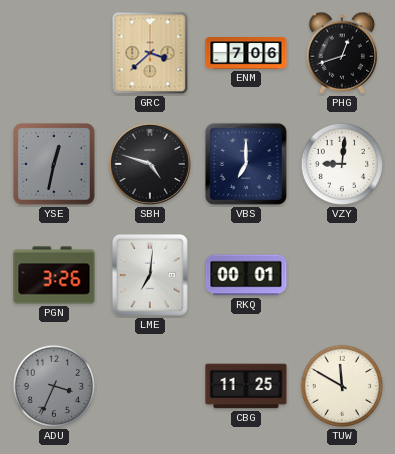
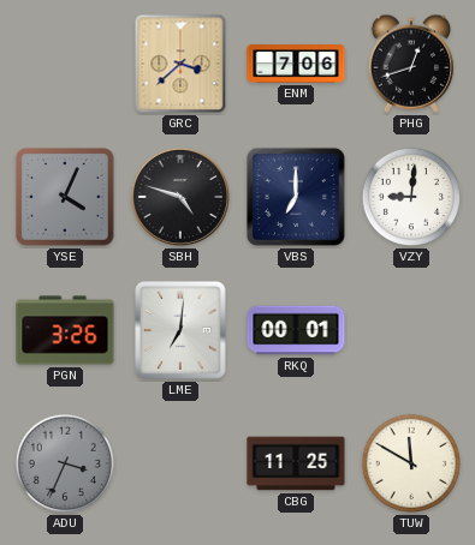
YSE: 12:32 -> 4:04 (65, 197)
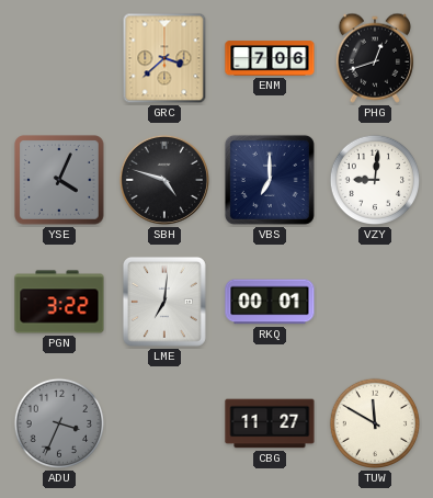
PGN: 3:26 -> 3:22 (59, 302)
CBG: 11:25 -> 11:27 (270, 423)
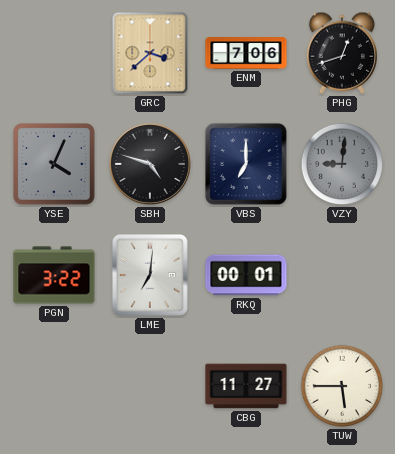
VZY dial: white -> grey (342, 164)
ADU: 3:34 -> none (59, 423)
TUW: 11:50 -> 5:45 (342, 386)
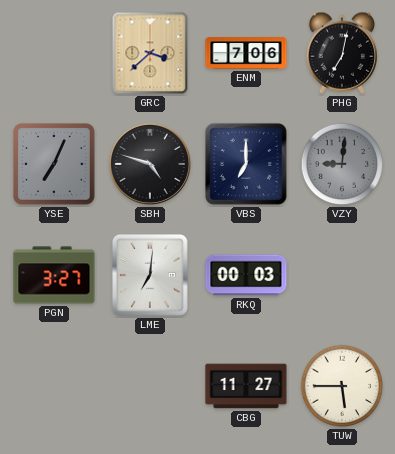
PHG: 12:42 -> 7:02 (341, 53)
YSE: 4:04 -> 7:04 (54, 164)
PGN: 3:22 -> 3:27 (54, 275)
RKQ: 00:01 -> 00:03 (246, 275)
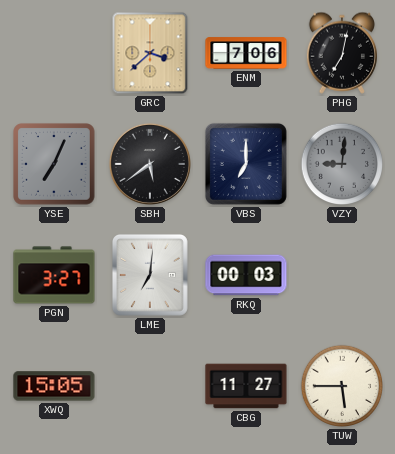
SBH: 4:48 -> 5:39 (150, 164)
XWQ: none -> 15:05 (54, 386)
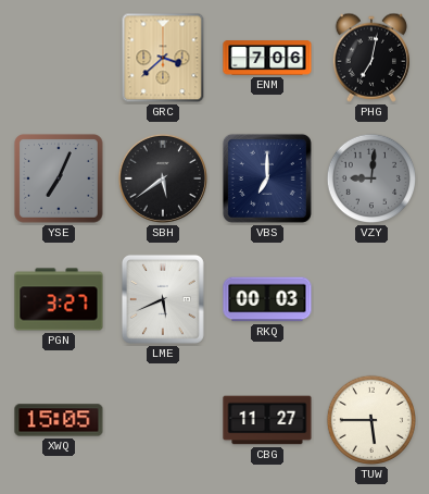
LME: 7:01 -> 5:41 (163, 299)
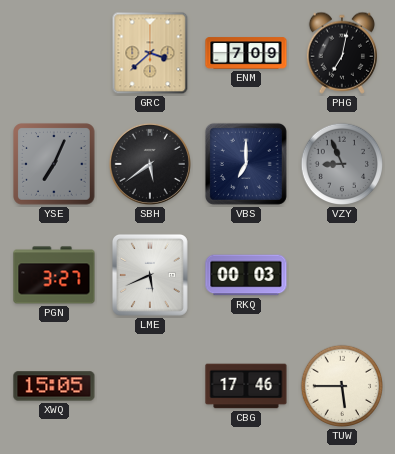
ENM: 7:06 -> 7:09 (246, 53)
VZY: 9:01 -> 8:56 (342, 164)
CBG: 11:27 -> 17:46 (246, 386)
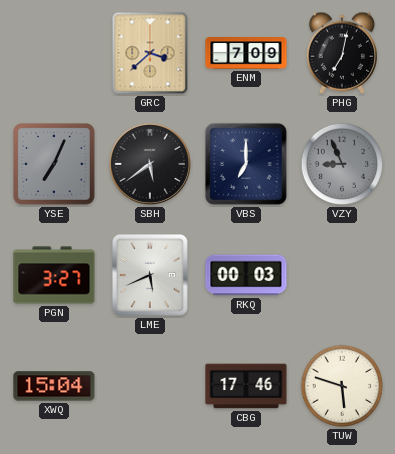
XWQ: 15:05 -> 15:04 (54, 386)
TUW: 5:45 -> 5:48 (342, 386)
